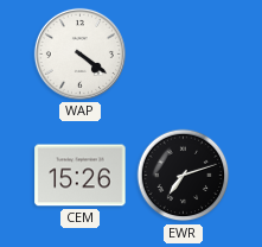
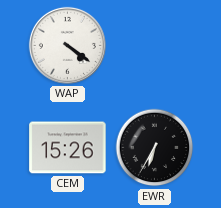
EWR: 7:12 -> 6:35 (155, 148)
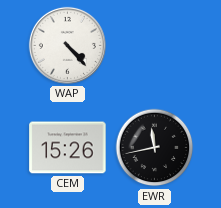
WAP: 4:21 -> 4:23 (67, 45)
EWR: 6:35 -> 11:43 (155, 148)
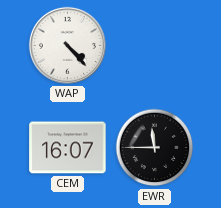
CEM: 15:26 -> 16:07 (68, 148)
EWR: 11:43 -> 11:45 (155, 148)
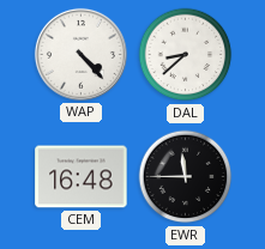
DAL: none -> 8:38 (186, 55)
CEM: 16:07 -> 16:48 (82, 177)
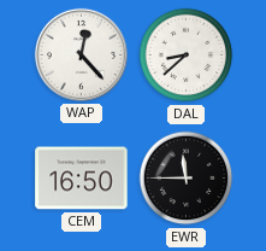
WAP: 4:23 -> 12:23 (81, 54)
CEM: 16:48 -> 16:50 (82, 179)
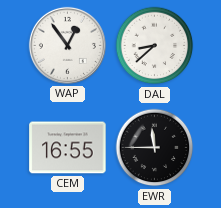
WAP: 12:23 -> 12:54 (67, 45)
CEM: 16:50 -> 16:55 (68, 148)
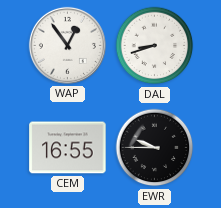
DAL: 8:38 -> 8:42 (155, 46)
EWR: 11:45 -> 9:45 (155, 148)
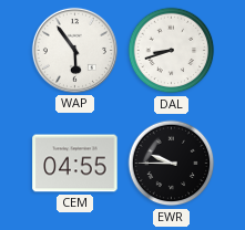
WAP: 12:54 -> 5:54 (74, 50)
CEM: 16:55 -> 04:55 (75, 164)
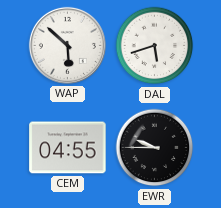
WAP: 5:54 -> 5:52 (67, 45)
DAL: 8:42 -> 5:42 (155, 46)
